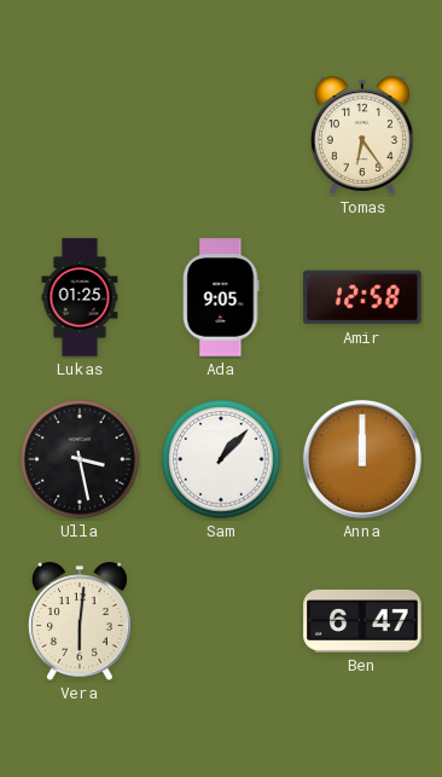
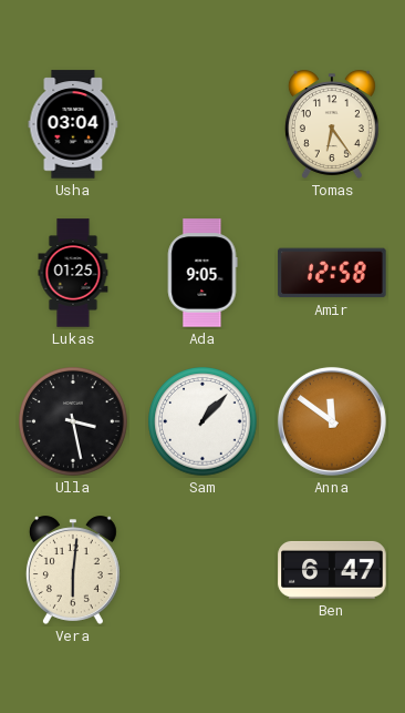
Usha: none -> 03:04 (73, 124)
Anna: 12:00 -> 11:51 (332, 421)
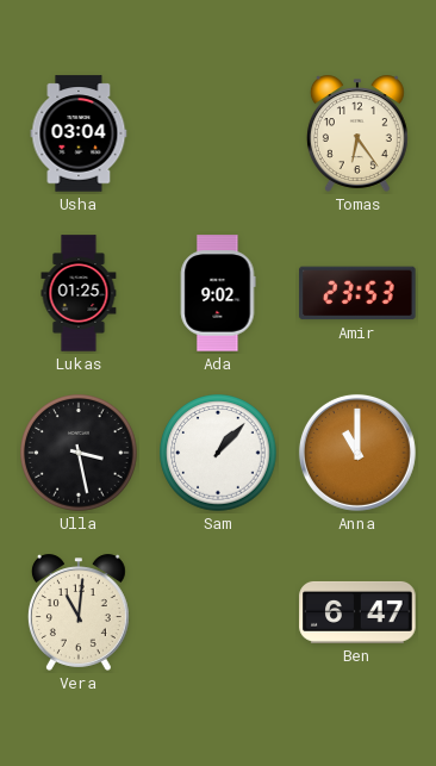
Ada: 9:05 -> 9:02 (218, 293)
Amir: 12:58 -> 23:53 (357, 293)
Anna: 11:51 -> 11:00 (357, 453)
Vera: 6:01 -> 11:01 (79, 612)
